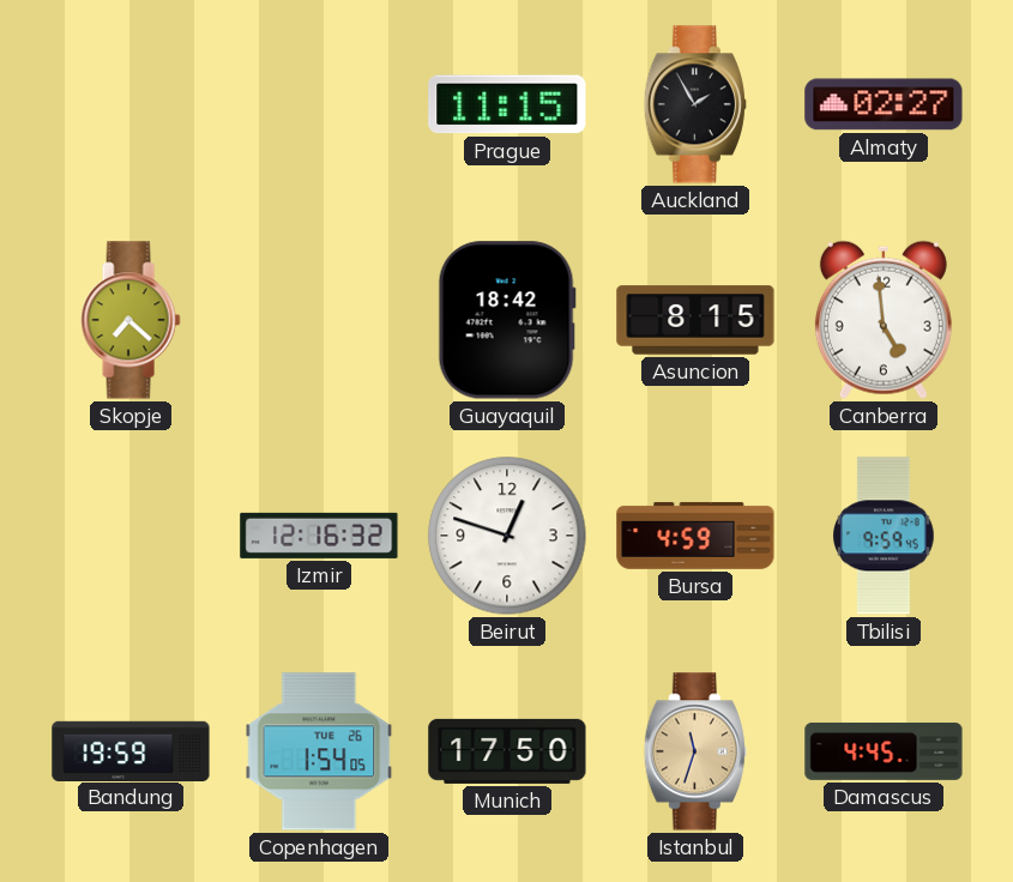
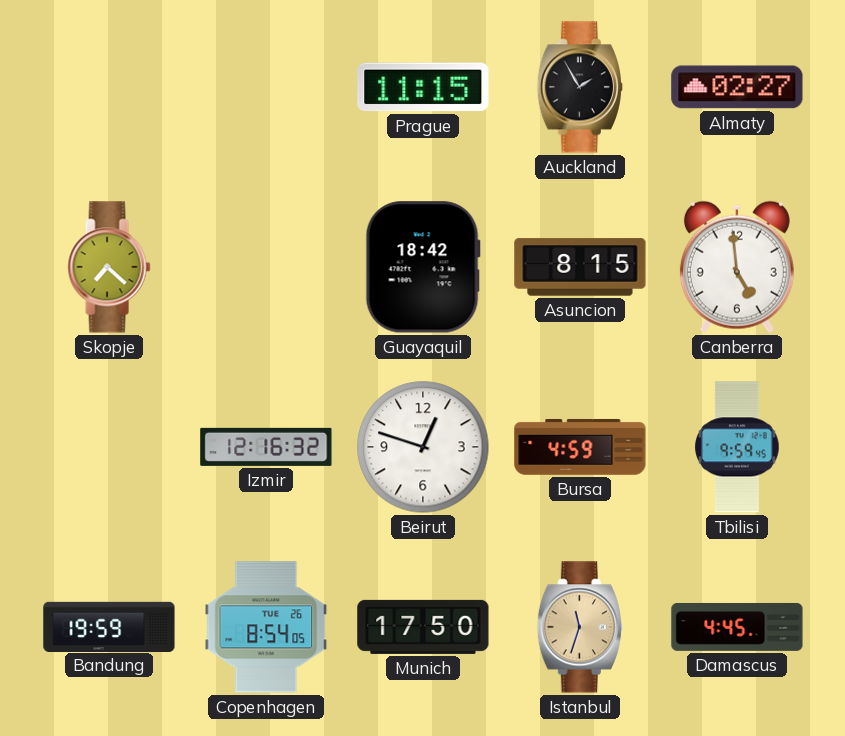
Copenhagen: 1:54 -> 8:54 (266, 627)
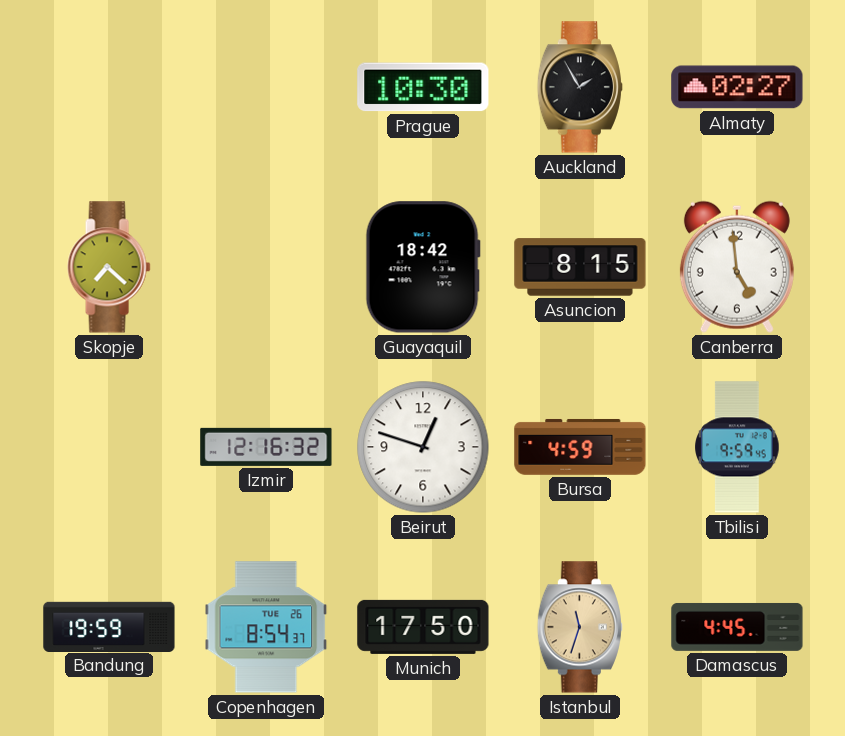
Prague: 11:15 -> 10:30 (423, 87)
Copenhagen: 8:54:05 -> 8:54:37 (266, 627)
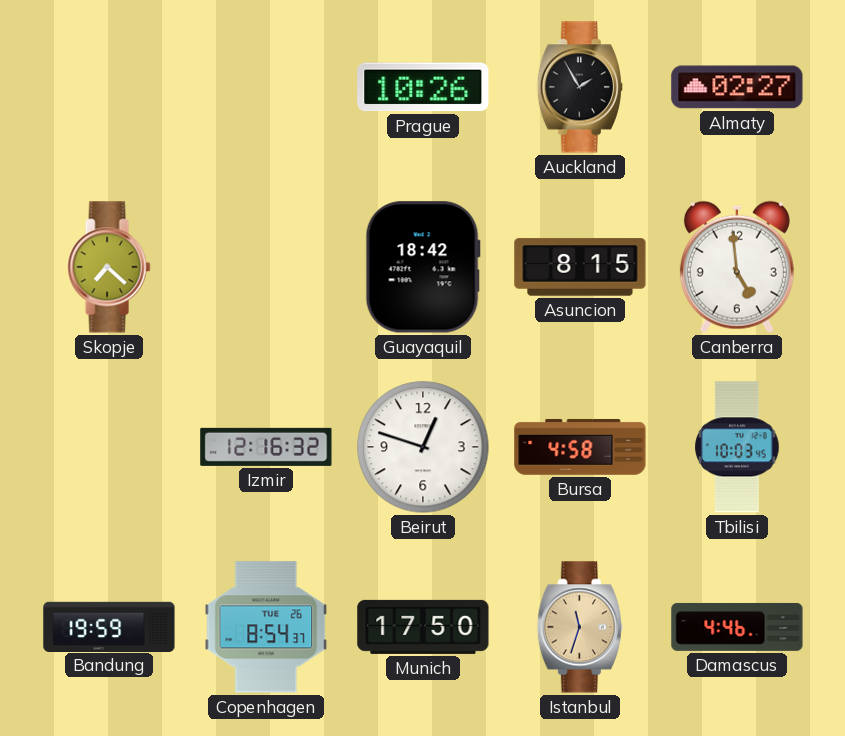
Prague: 10:30 -> 10:26 (423, 87)
Bursa: 4:59 -> 4:58 (580, 447)
Tbilisi: 9:59 -> 10:03 (737, 447)
Damascus: 4:45 -> 4:46 (737, 627)
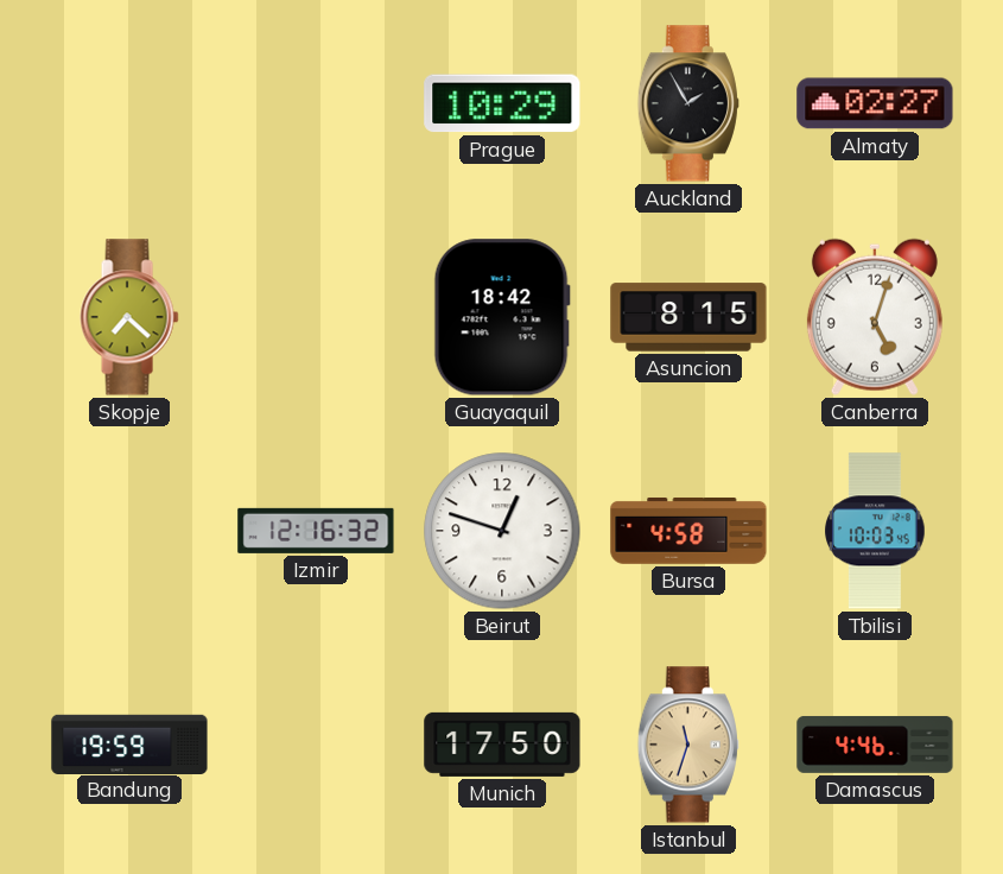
Prague: 10:26 -> 10:29 (502, 103)
Canberra: 4:59 -> 5:03 (875, 317)
Copenhagen: 8:54 -> none (266, 627)
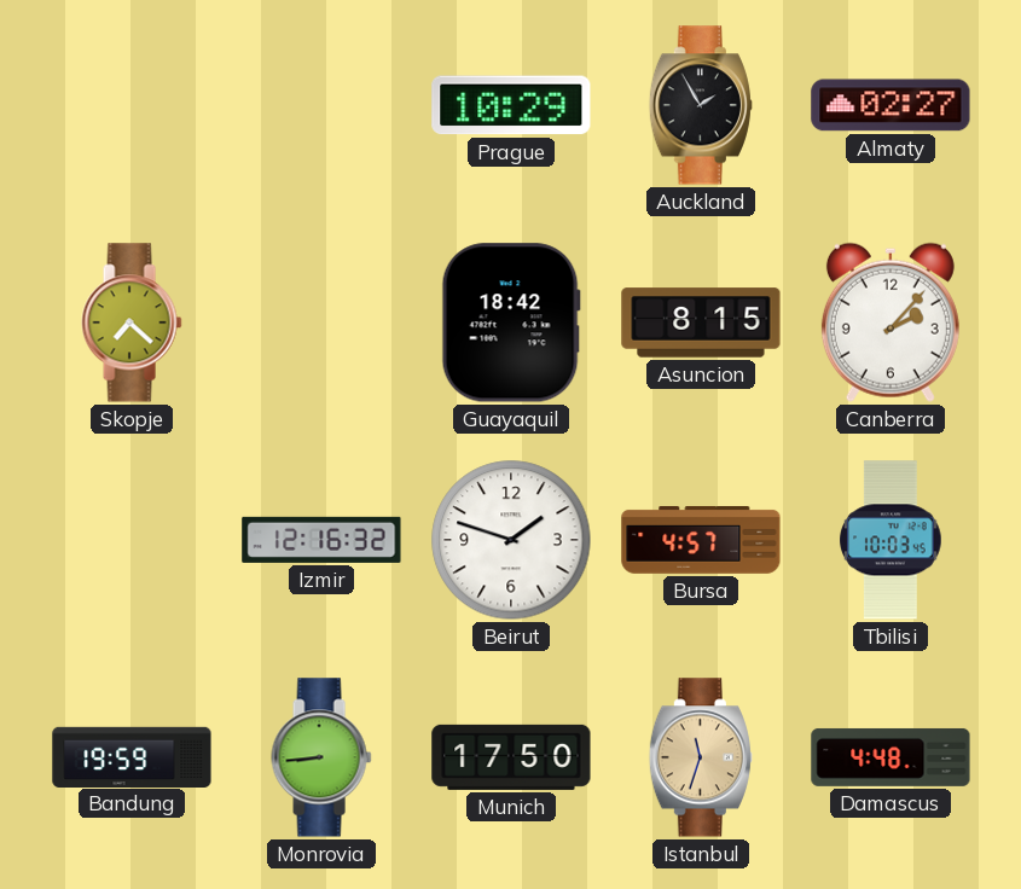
Canberra: 5:03 -> 2:07 (891, 323)
Beirut: 12:48 -> 1:48 (511, 540)
Bursa: 4:58 -> 4:57 (701, 540)
Monrovia: none -> 8:44 (321, 757)
Damascus: 4:46 -> 4:48 (891, 757)
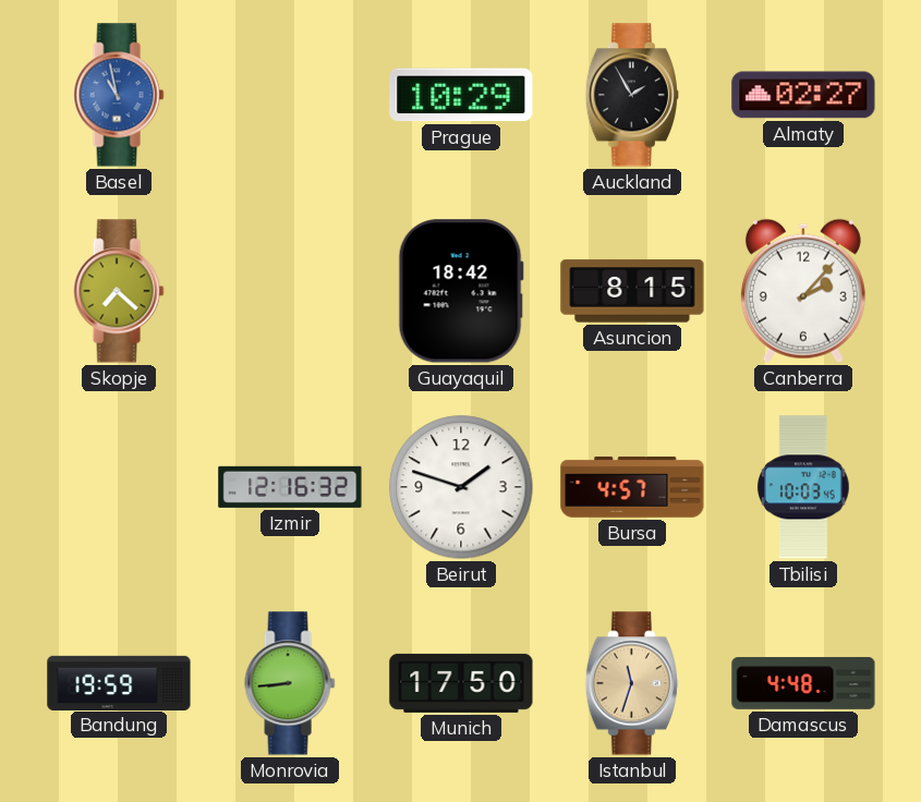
Basel: none -> 10:58 (119, 95)
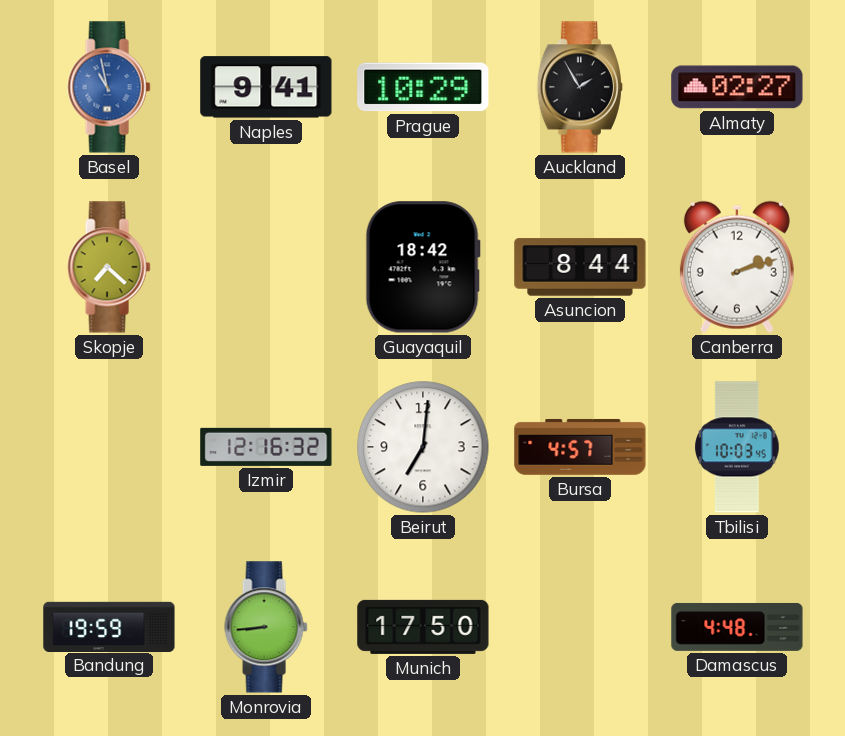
Naples: none -> 9:41 (266, 87)
Asuncion: 8:15 -> 8:44 (580, 267)
Canberra: 2:07 -> 2:12 (737, 267)
Beirut: 1:48 -> 7:01 (423, 447)
Istanbul: 11:33 -> none (632, 683)
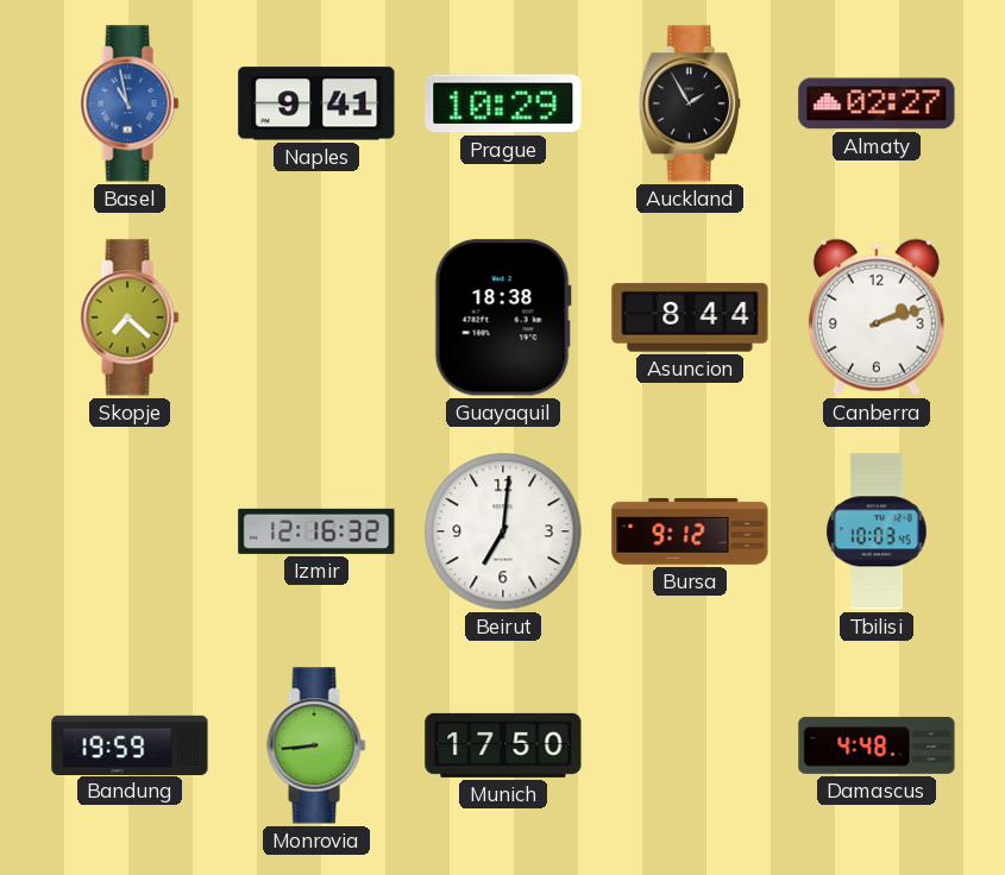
Guayaquil: 18:42 -> 18:38 (503, 317)
Bursa: 4:57 -> 9:12 (690, 531)
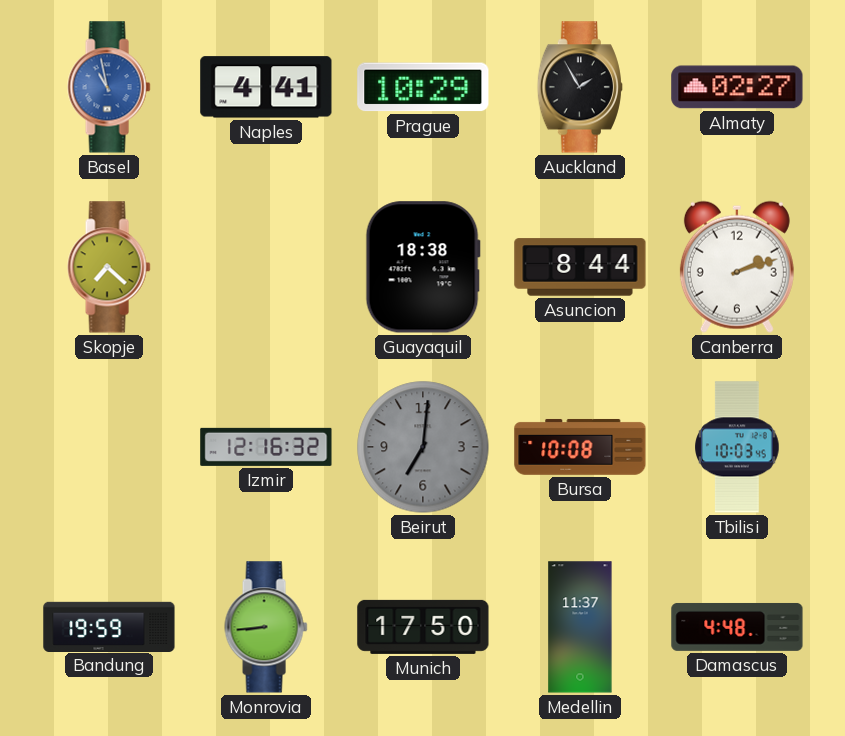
Naples: 9:41 -> 4:41 (266, 87)
Beirut dial: white -> grey (423, 447)
Bursa: 9:12 -> 10:08 (580, 447)
Medellin: none -> 11:37 (580, 627)
